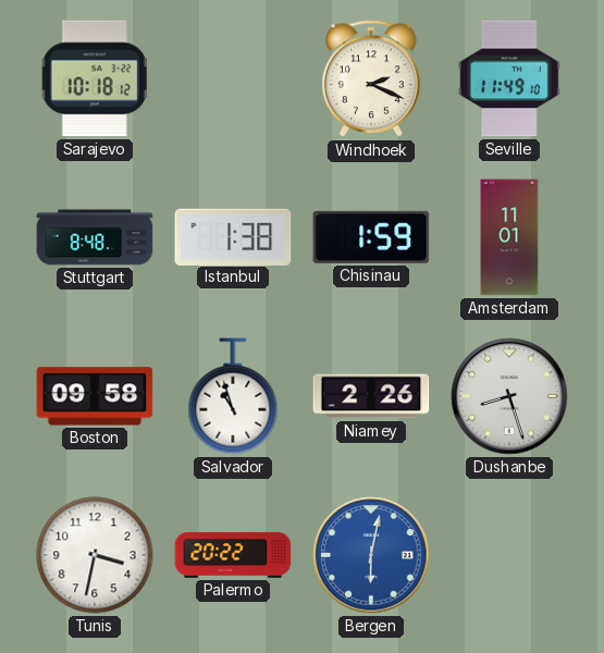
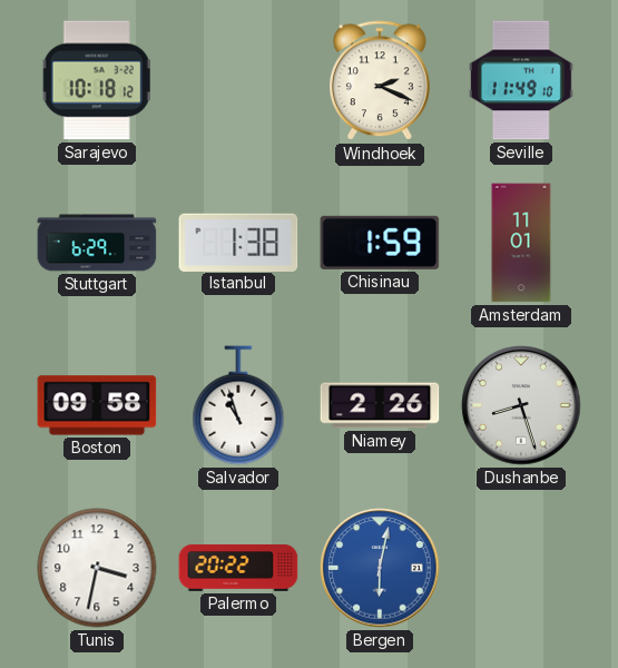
Stuttgart: 8:48 -> 6:29 (97, 243)
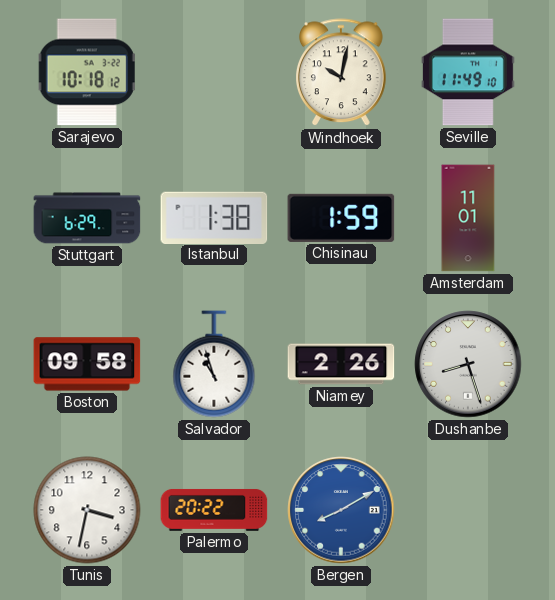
Windhoek: 2:19 -> 10:02 (342, 73)
Bergen: 6:02 -> 8:10 (341, 510)
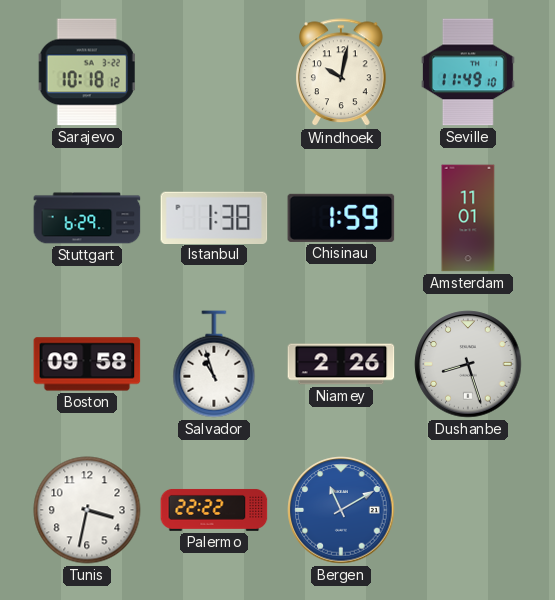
Palermo: 20:22 -> 22:22 (214, 510)
Bergen: 8:10 -> 11:10 (341, 510)
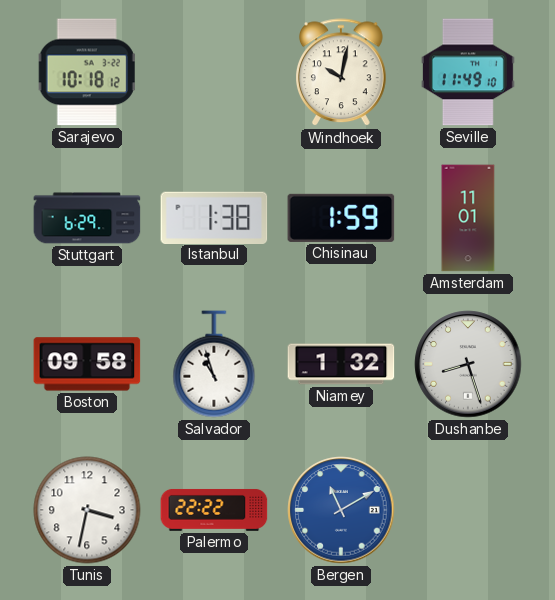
Niamey: 2:26 -> 1:32 (341, 364)
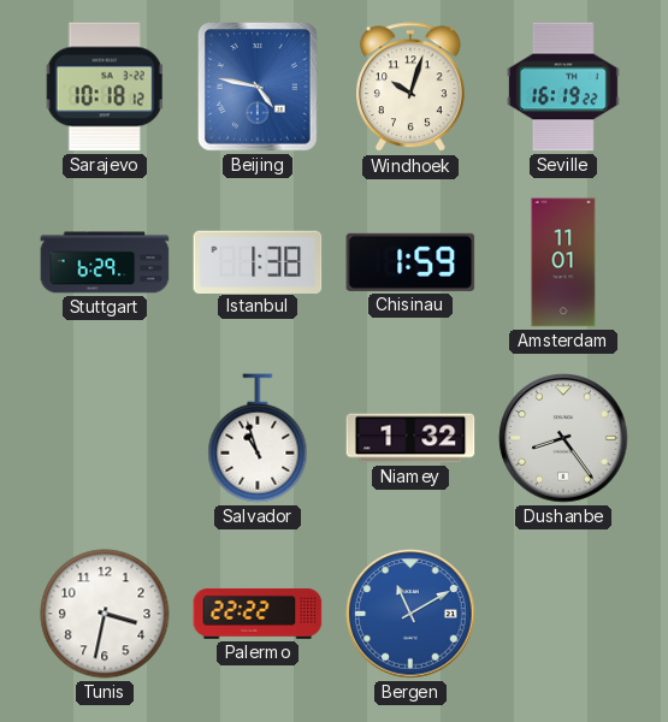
Beijing: none -> 4:47 (259, 88)
Windhoek: 10:02 -> 10:03 (412, 88)
Seville: 11:49 -> 16:19 (563, 87)
Boston: 09:58 -> none (87, 364)
Dushanbe: 8:27 -> 8:24 (563, 438)
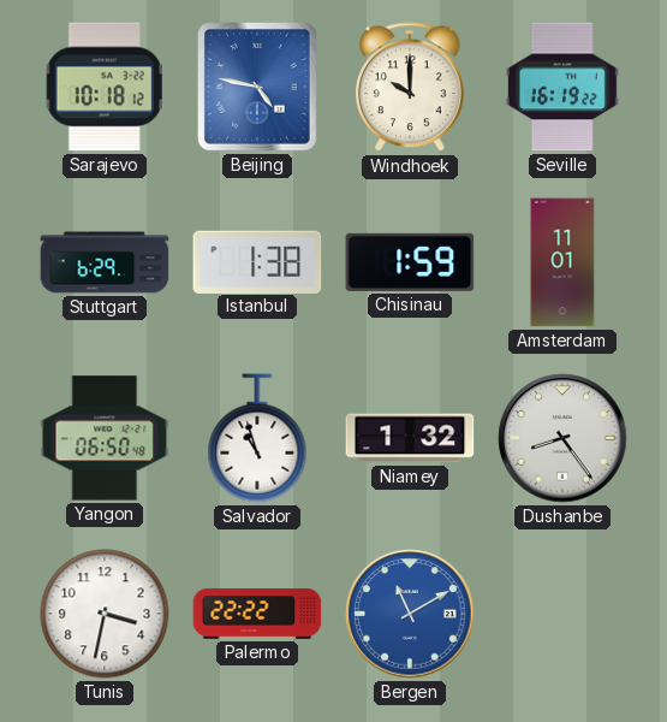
Windhoek: 10:03 -> 10:00 (411, 88)
Yangon: none -> 06:50 (105, 438)
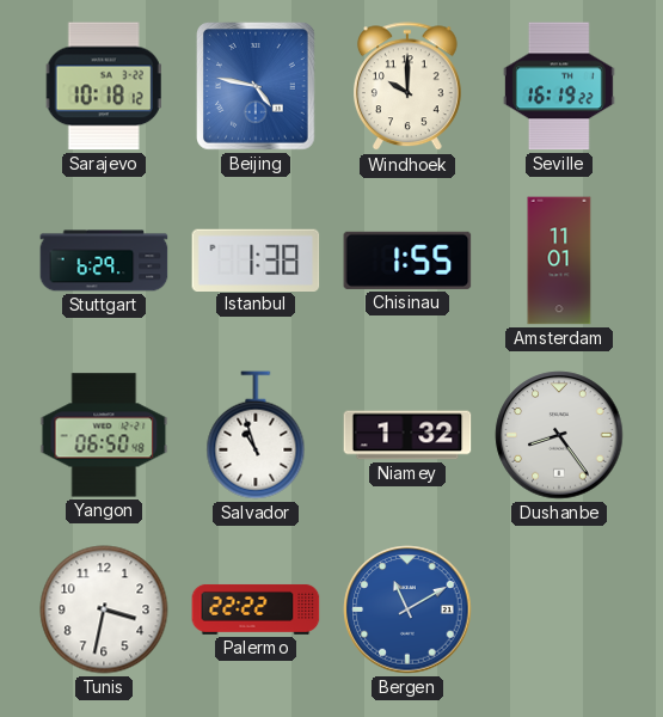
Chisinau: 1:59 -> 1:55 (407, 261)
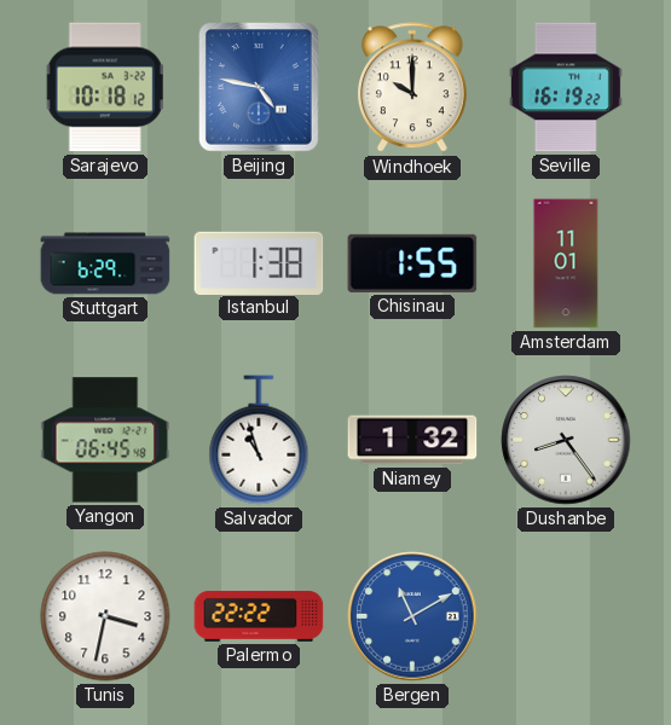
Yangon: 06:50 -> 06:45 (105, 440)
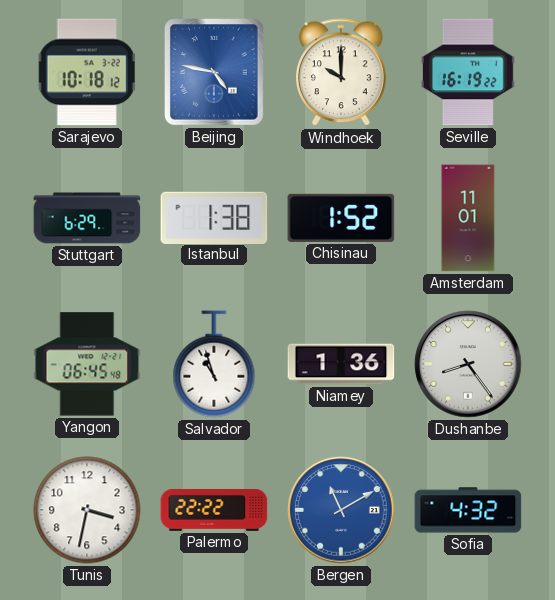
Chisinau: 1:55 -> 1:52 (341, 218)
Niamey: 1:32 -> 1:36 (341, 364)
Sofia: none -> 4:32 (468, 510)
